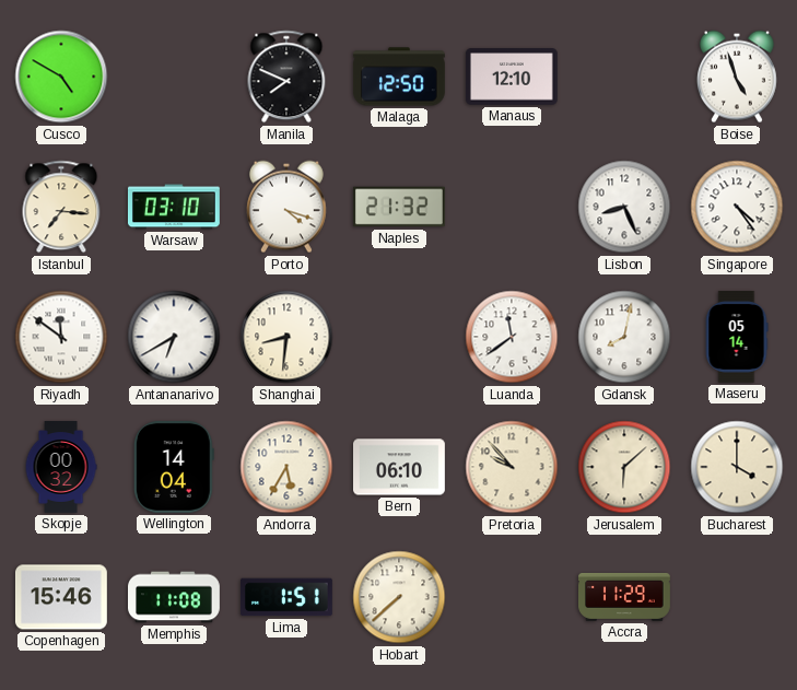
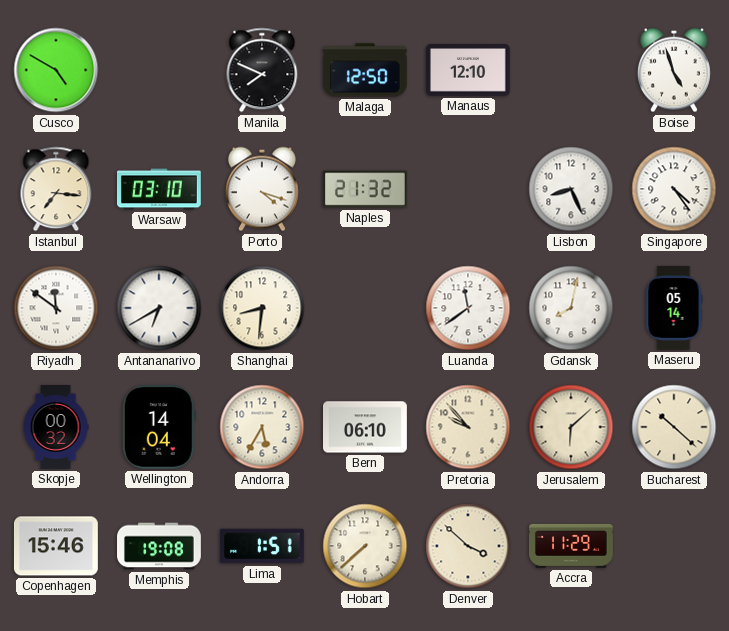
Bucharest: 4:00 -> 10:22 (674, 427)
Memphis: 11:08 -> 19:08 (160, 546)
Denver: none -> 3:52 (468, 546)
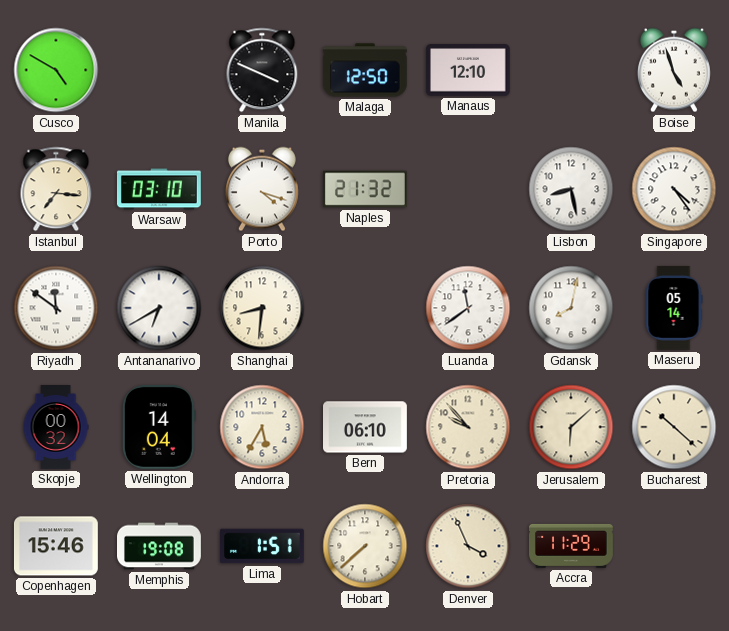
Manila: 7:49 -> 3:49 (262, 70)
Lisbon: 8:26 -> 8:28 (571, 189)
Denver: 3:52 -> 3:56 (468, 546)
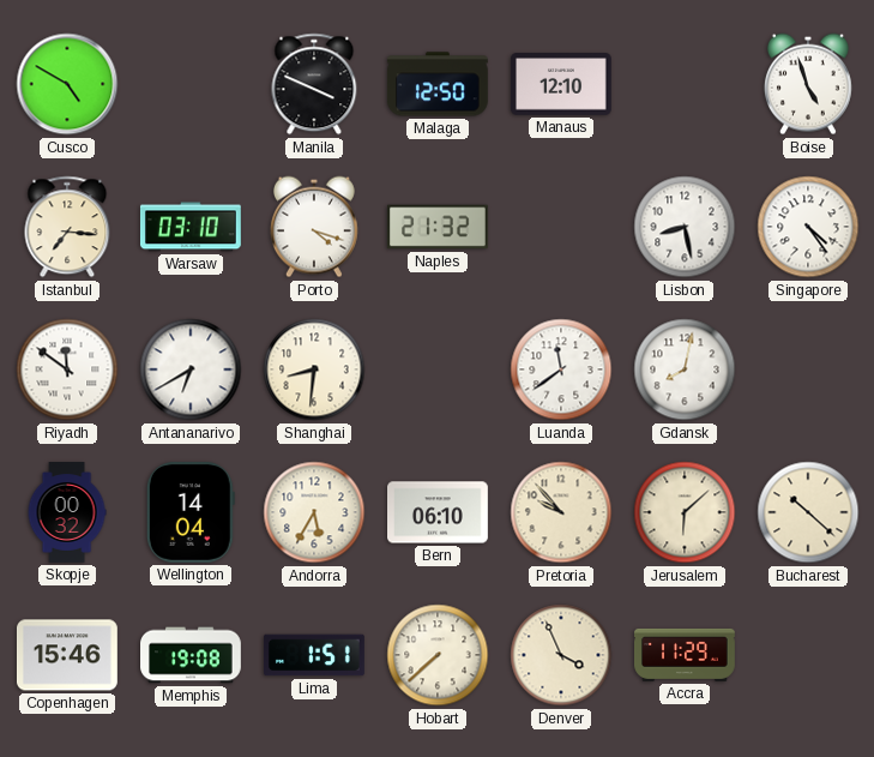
Maseru: 05:14 -> none (674, 308)
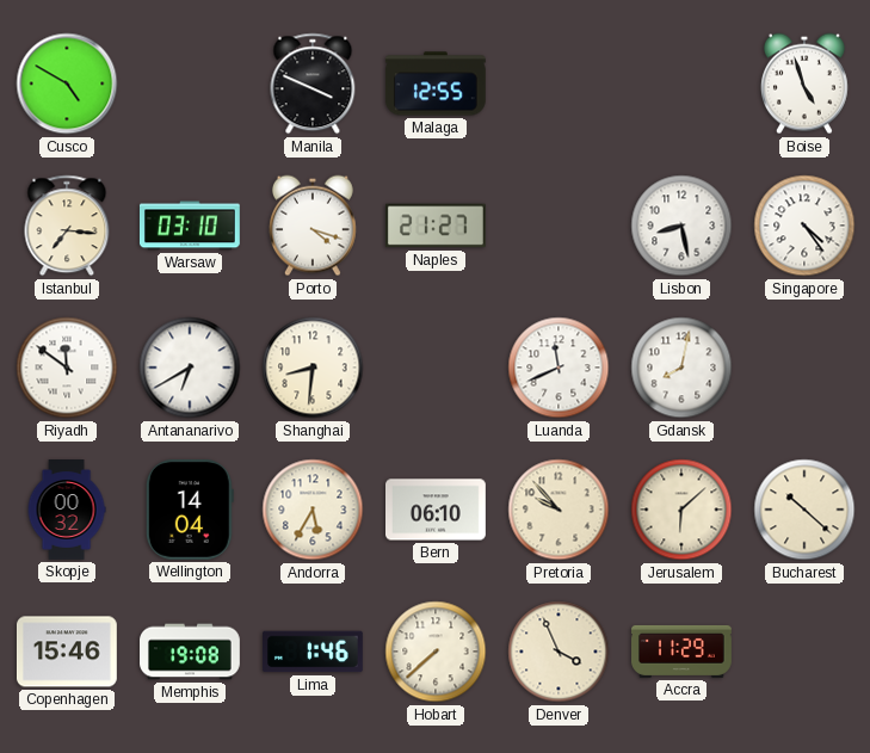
Malaga: 12:50 -> 12:55 (436, 84)
Manaus: 12:10 -> none (561, 84)
Naples: 21:32 -> 21:27 (436, 226)
Luanda: 11:39 -> 11:41 (559, 368)
Lima: 1:51 -> 1:46 (313, 652)
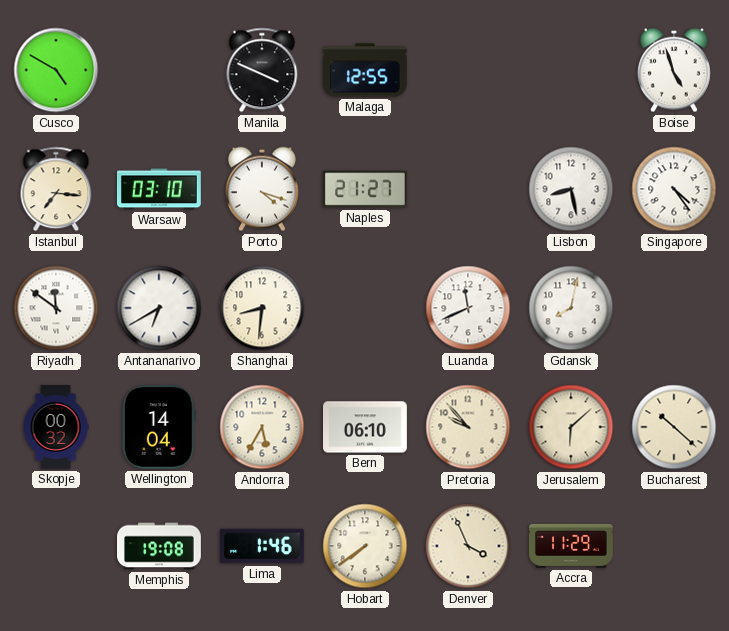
Copenhagen: 15:46 -> none (67, 652)
Hobart: 7:38 -> 7:39 (365, 546)
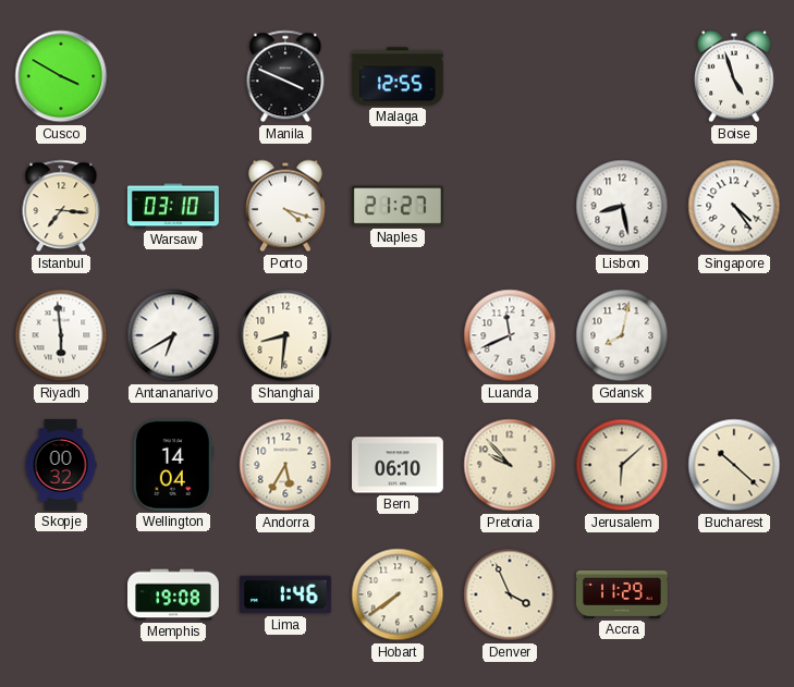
Cusco: 4:50 -> 3:50 (61, 76)
Riyadh: 11:51 -> 5:59 (61, 335)
